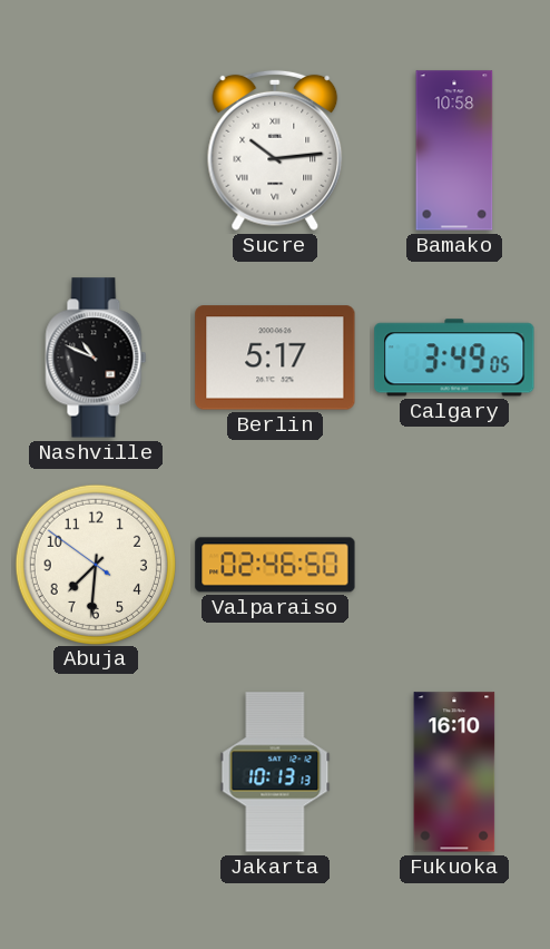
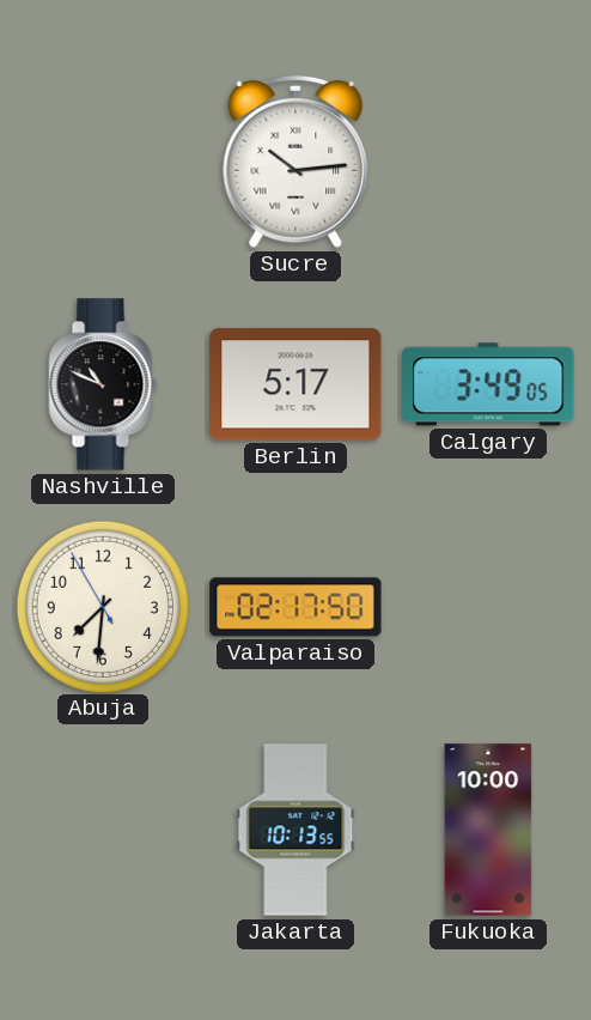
Bamako: 10:58 -> none (454, 150)
Abuja: 7:30:51 -> 7:30:55 (102, 606)
Valparaiso: 02:46 -> 02:17 (295, 607)
Jakarta: 10:13:13 -> 10:13:55 (295, 830)
Fukuoka: 16:10 -> 10:00 (488, 830)
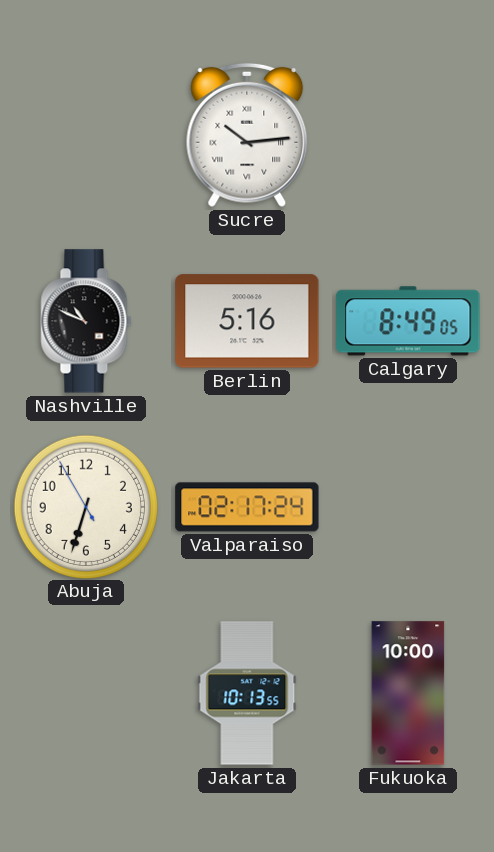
Berlin: 5:17 -> 5:16 (247, 321)
Calgary: 3:49 -> 8:49 (408, 321)
Abuja: 7:30 -> 6:32 (85, 506)
Valparaiso: 02:17:50 -> 02:17:24 (247, 507)
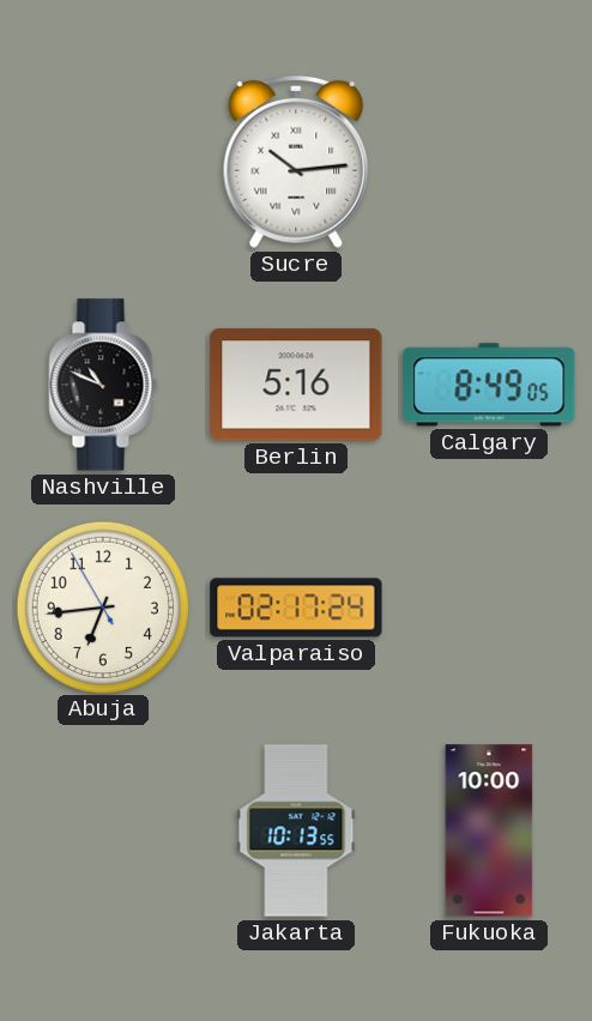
Abuja: 6:32 -> 6:43 (102, 606)
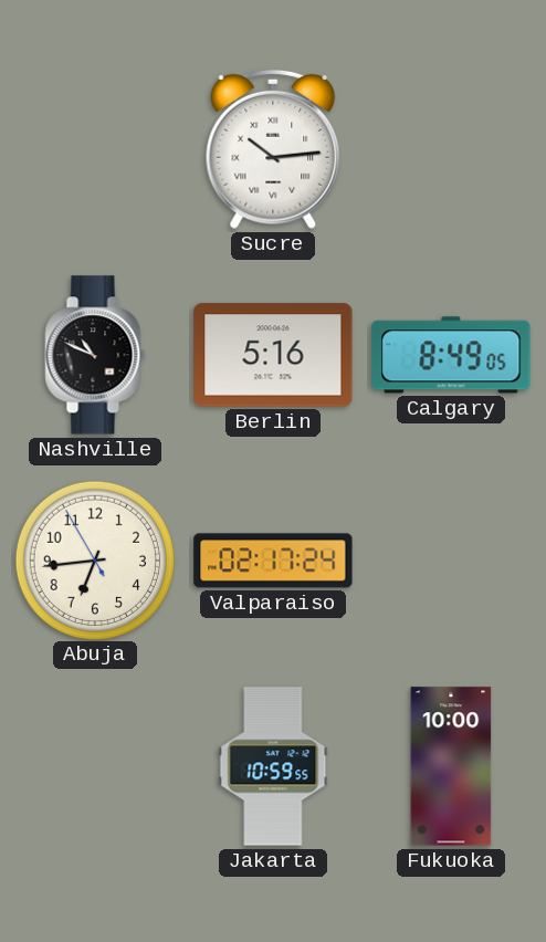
Jakarta: 10:13 -> 10:59 (273, 766)
